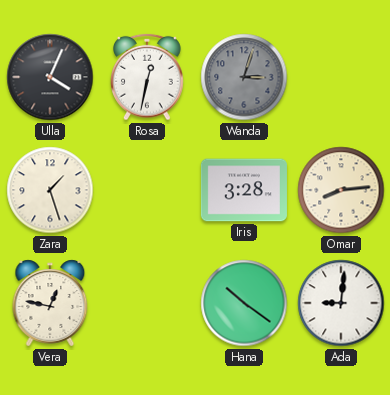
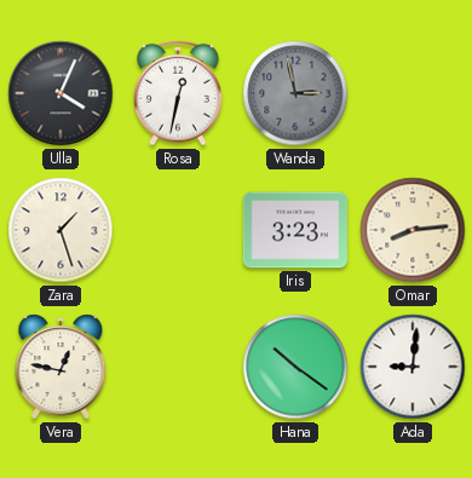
Wanda: 3:03 -> 2:58 (295, 93)
Iris: 3:28 -> 3:23 (295, 230)
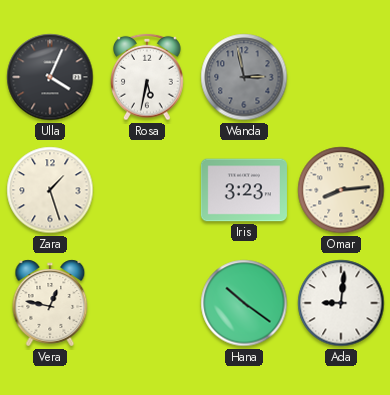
Rosa: 12:32 -> 5:32 (147, 77)
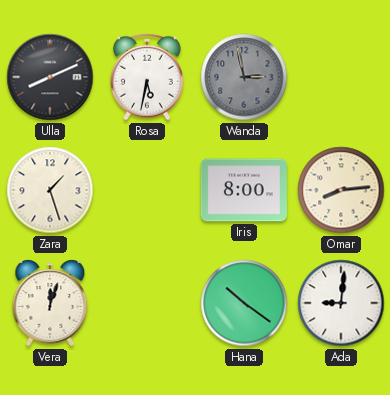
Ulla: 4:04 -> 8:11 (50, 77)
Iris: 3:23 -> 8:00 (244, 190)
Vera: 12:47 -> 12:03 (50, 303)
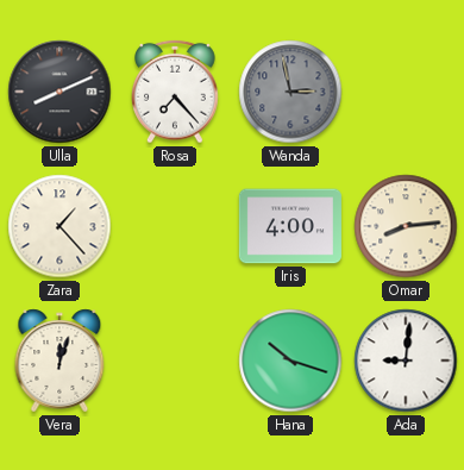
Rosa: 5:32 -> 7:23 (175, 92)
Zara: 1:27 -> 1:23 (59, 226)
Iris: 8:00 -> 4:00 (290, 226)
Hana: 10:21 -> 10:18 (290, 361)
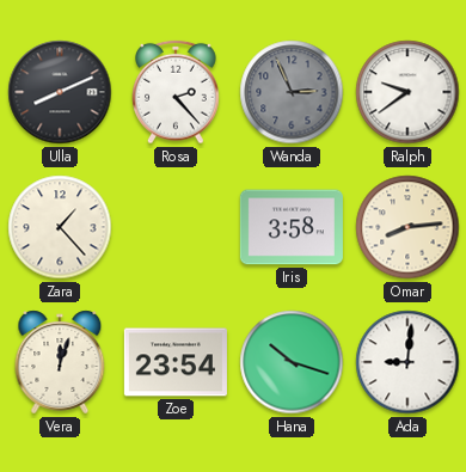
Rosa: 7:23 -> 2:23 (176, 92)
Wanda: 2:58 -> 2:56 (292, 92)
Ralph: none -> 9:39 (407, 92)
Iris: 4:00 -> 3:58 (292, 227)
Zoe: none -> 23:54 (176, 362)
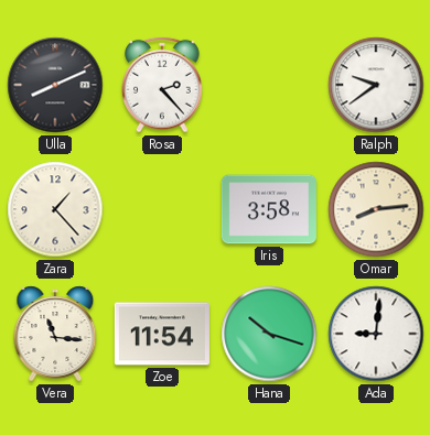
Wanda: 2:56 -> none (292, 92)
Vera: 12:03 -> 11:16 (55, 334)
Zoe: 23:54 -> 11:54 (162, 334)
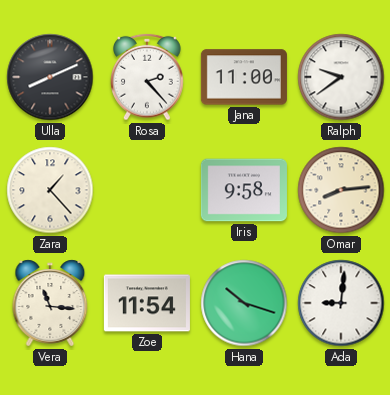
Jana: none -> 11:00 (244, 77)
Iris: 3:58 -> 9:58 (244, 190)
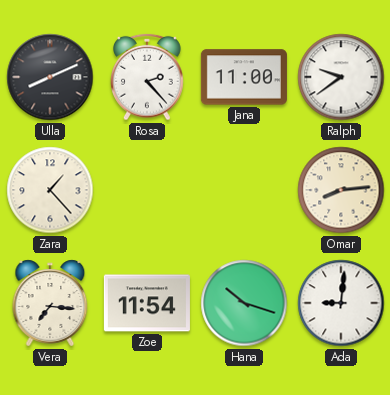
Iris: 9:58 -> none (244, 190)
Vera: 11:16 -> 7:16 (50, 303)
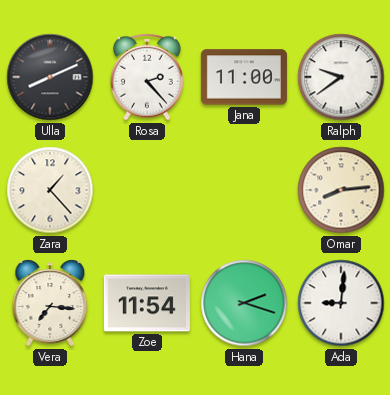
Hana: 10:18 -> 2:18 (244, 303)
